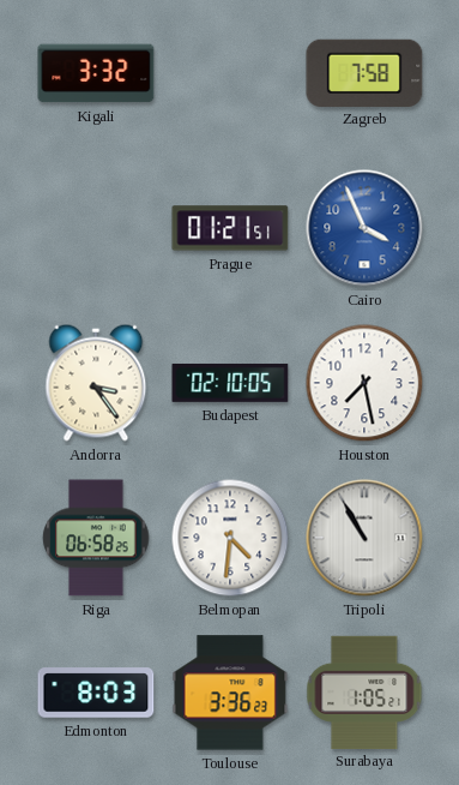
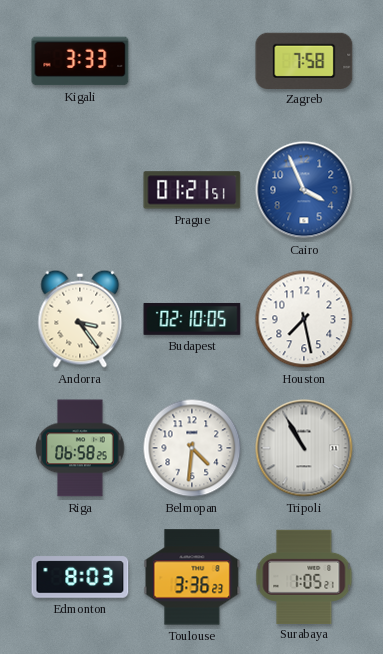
Kigali: 3:32 -> 3:33 (80, 61)
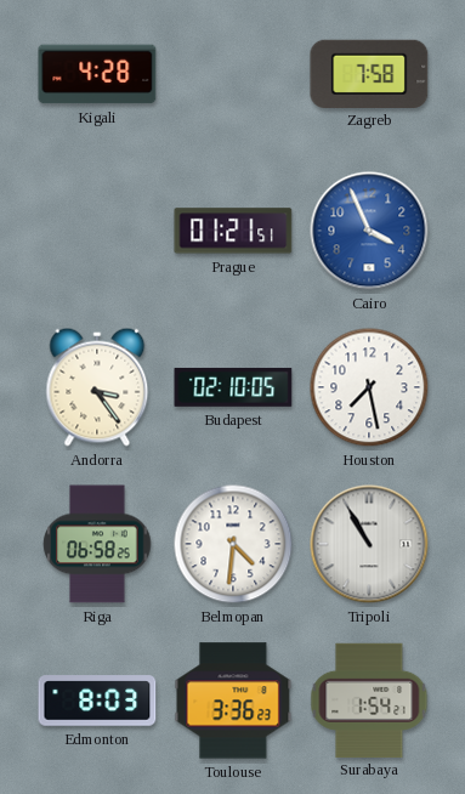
Kigali: 3:33 -> 4:28 (97, 74)
Surabaya: 1:05 -> 1:54 (369, 699)
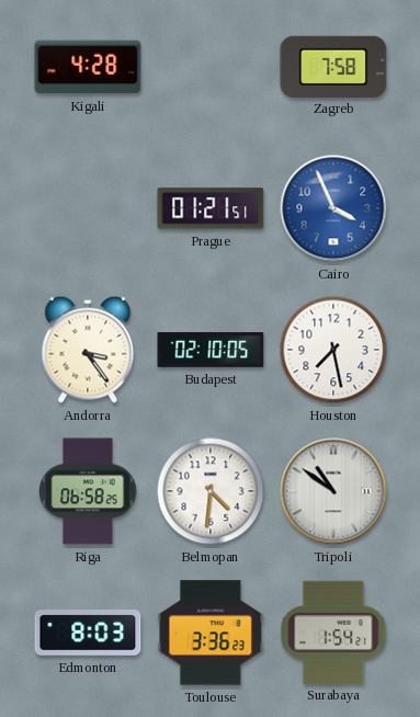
Tripoli: 10:55 -> 10:51 (333, 491)
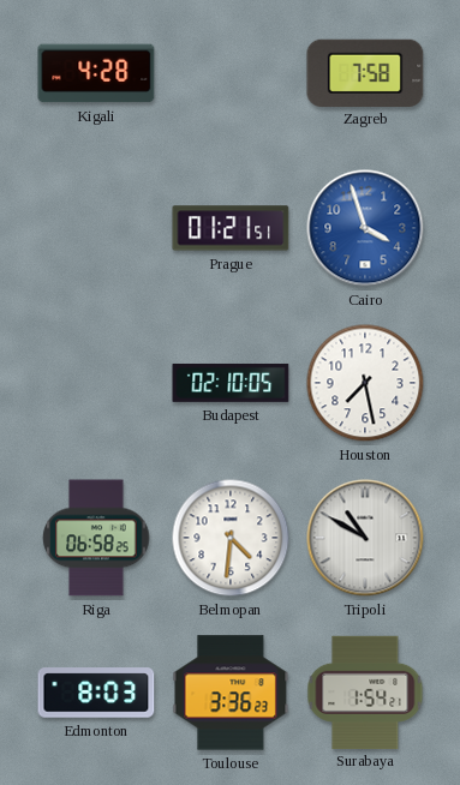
Cairo: 3:56 -> 3:57 (365, 228)
Andorra: 3:24 -> none (88, 350)
Tripoli: 10:51 -> 10:50 (365, 538)
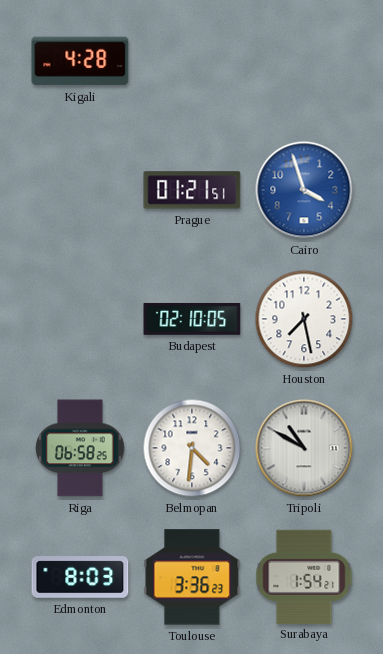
Zagreb: 7:58 -> none (365, 72)
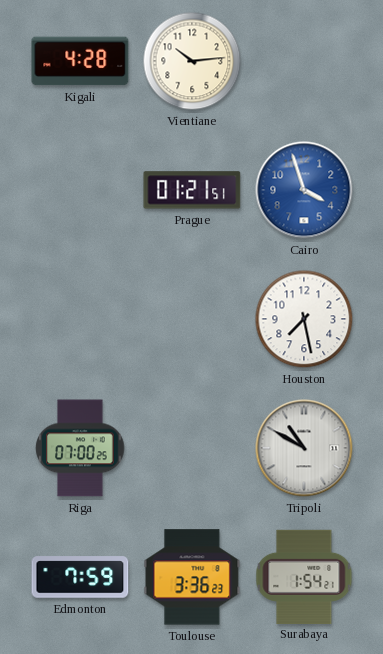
Vientiane: none -> 10:14 (192, 61)
Budapest: 02:10 -> none (192, 319)
Riga: 06:58 -> 07:00 (80, 448)
Belmopan: 4:31 -> none (192, 448)
Edmonton: 8:03 -> 7:59 (80, 577)
